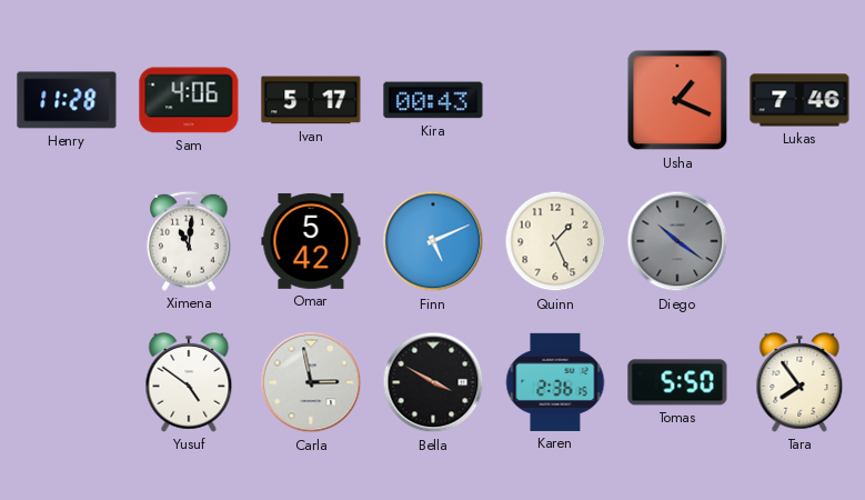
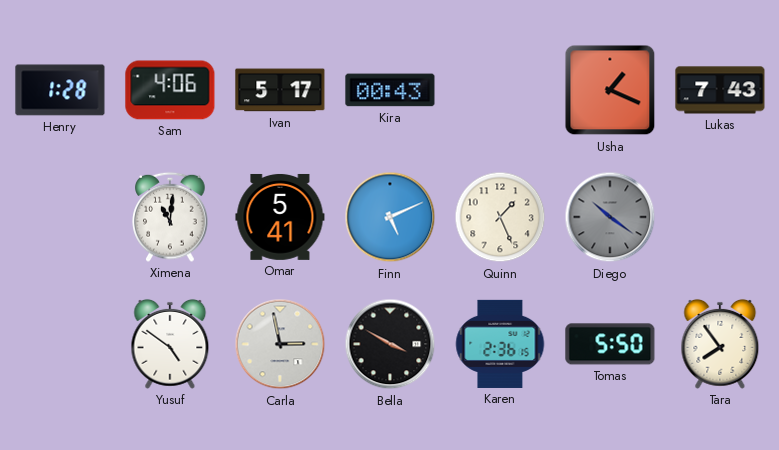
Henry: 11:28 -> 1:28 (60, 90)
Lukas: 7:46 -> 7:43 (720, 90)
Omar: 5:42 -> 5:41 (280, 217)
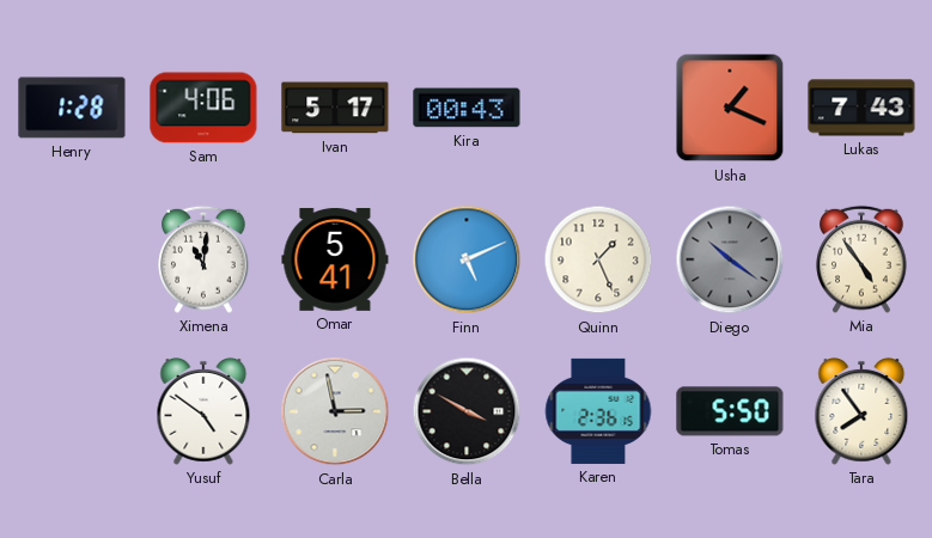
Mia: none -> 4:54 (861, 259)
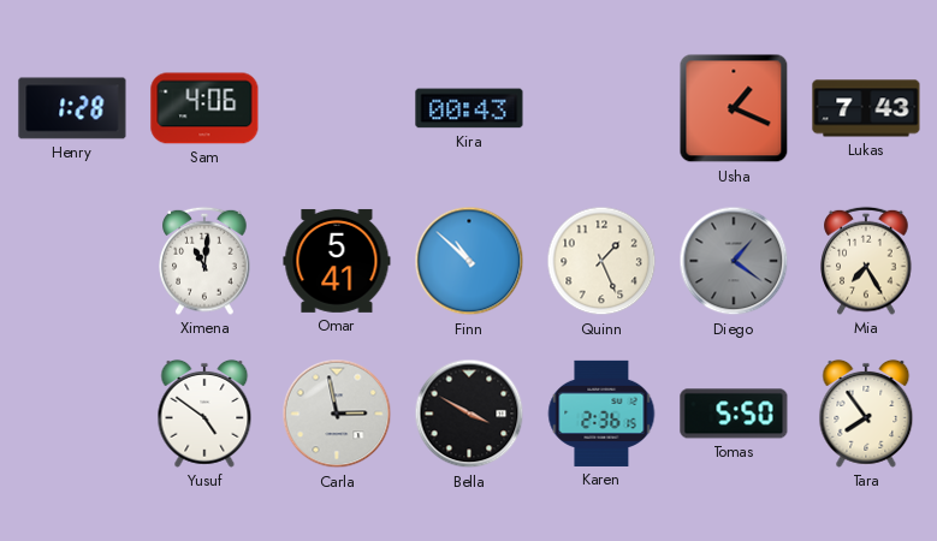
Ivan: 5:17 -> none (335, 108)
Finn: 5:11 -> 10:52 (469, 261)
Diego: 10:21 -> 1:21 (734, 261)
Mia: 4:54 -> 7:25 (866, 261)
